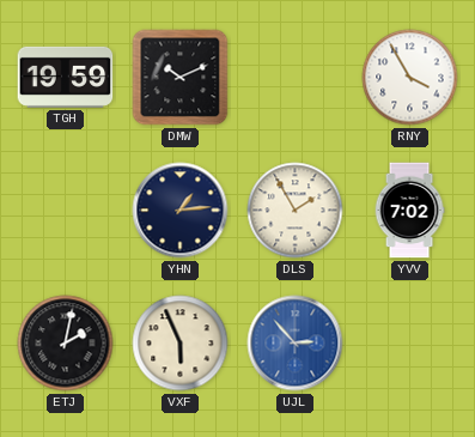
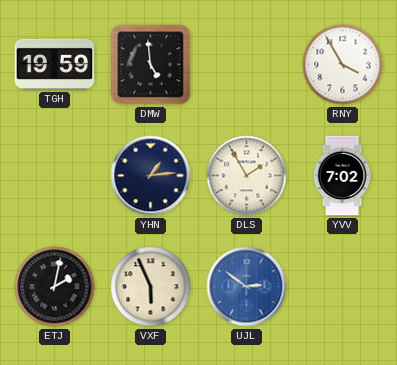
DMW: 10:11 -> 4:59 (151, 65)
UJL: 2:53 -> 2:51 (247, 287)
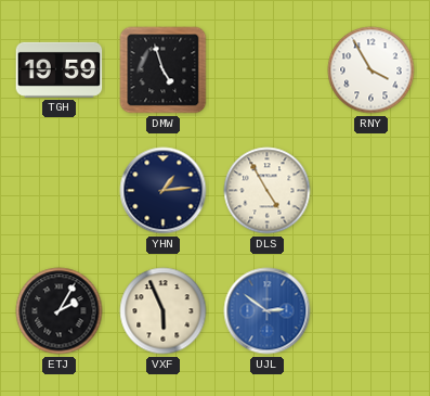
DMW: 4:59 -> 4:57 (164, 71)
DLS: 1:55 -> 4:55 (268, 191)
YVV: 7:02 -> none (342, 176)
ETJ: 2:02 -> 2:05 (60, 311)
